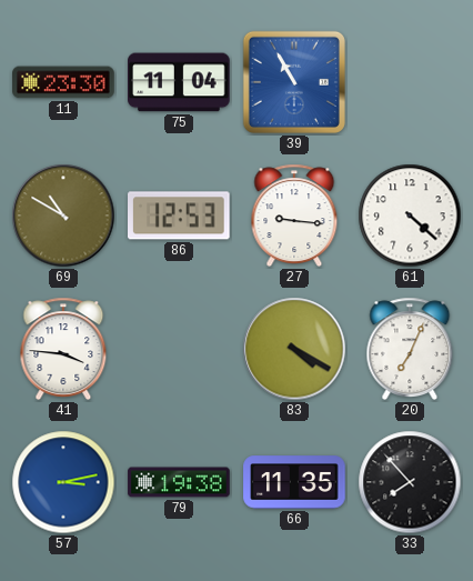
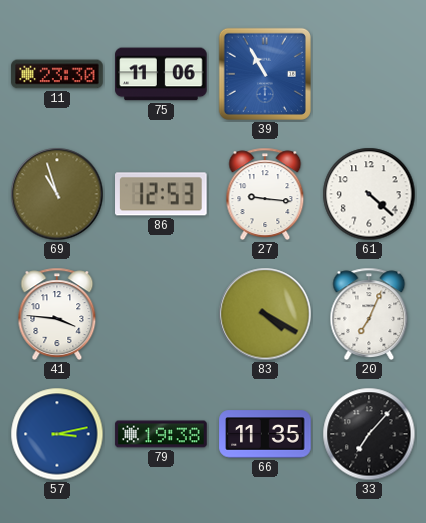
75: 11:04 -> 11:06 (161, 74)
69: 10:50 -> 10:57 (57, 194)
33: 7:53 -> 7:07 (369, 434)
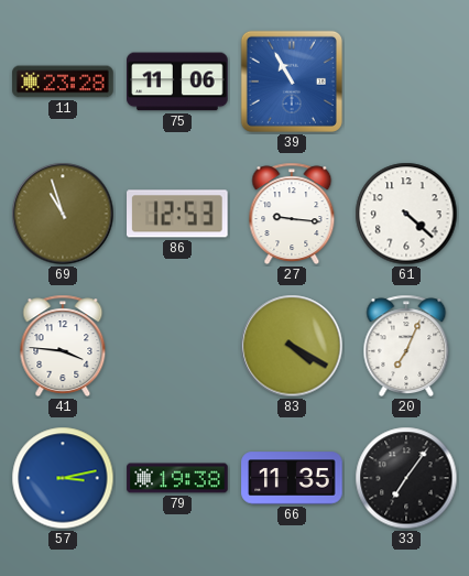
11: 23:30 -> 23:28 (63, 81)
33: 7:07 -> 7:06 (406, 478)
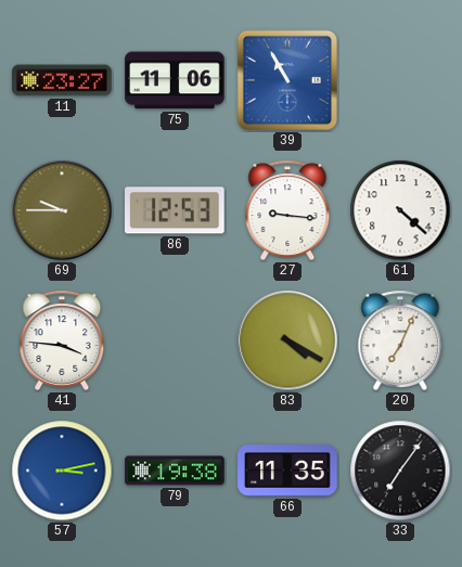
11: 23:28 -> 23:27 (62, 80)
69: 10:57 -> 9:45 (62, 210)
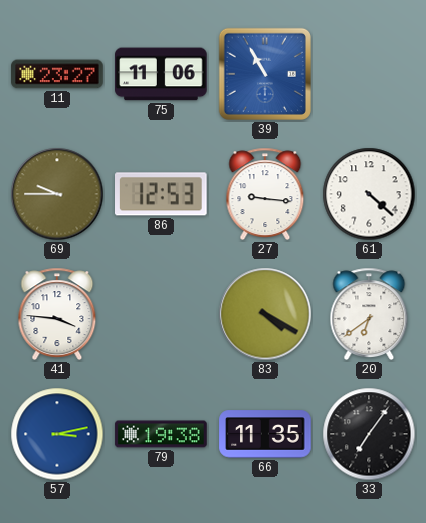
20: 7:04 -> 6:39 (369, 314)
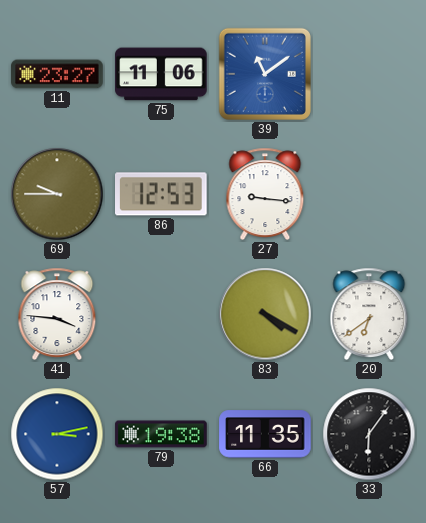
39: 10:55 -> 11:09 (265, 74)
61: 4:22 -> none (369, 194)
33: 7:06 -> 6:06 (369, 434)
